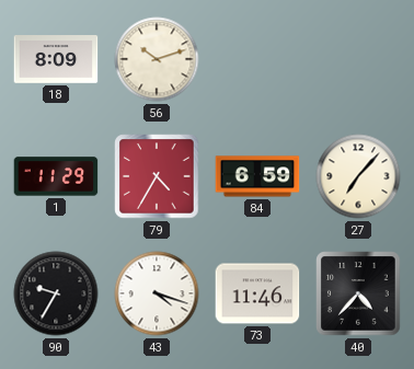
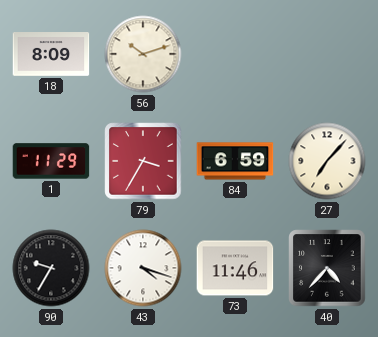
79: 4:35 -> 3:35 (143, 161)
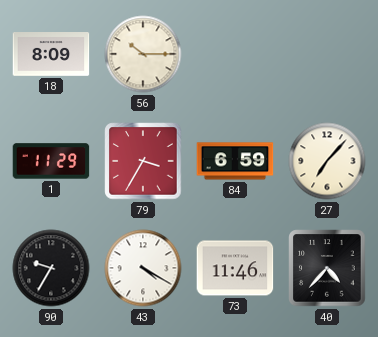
56: 10:12 -> 10:15 (143, 54)
43: 4:18 -> 4:20 (143, 268)
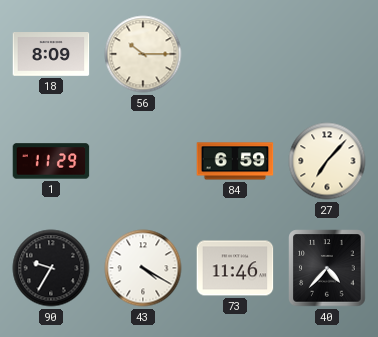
79: 3:35 -> none (143, 161)
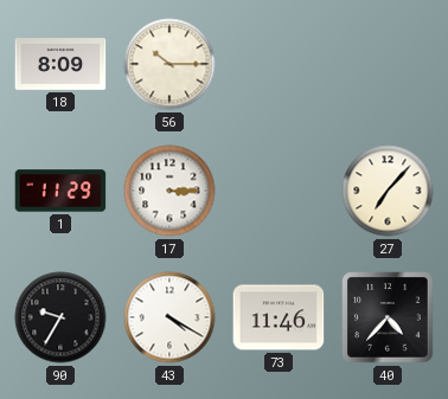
17: none -> 3:15 (169, 191)
84: 6:59 -> none (235, 161)
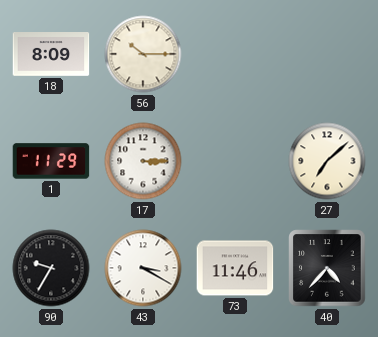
27: 7:07 -> 7:08 (327, 161)
43: 4:20 -> 3:20 (143, 268)
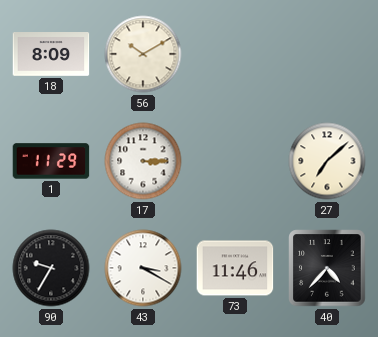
56: 10:15 -> 10:10 (143, 54)
